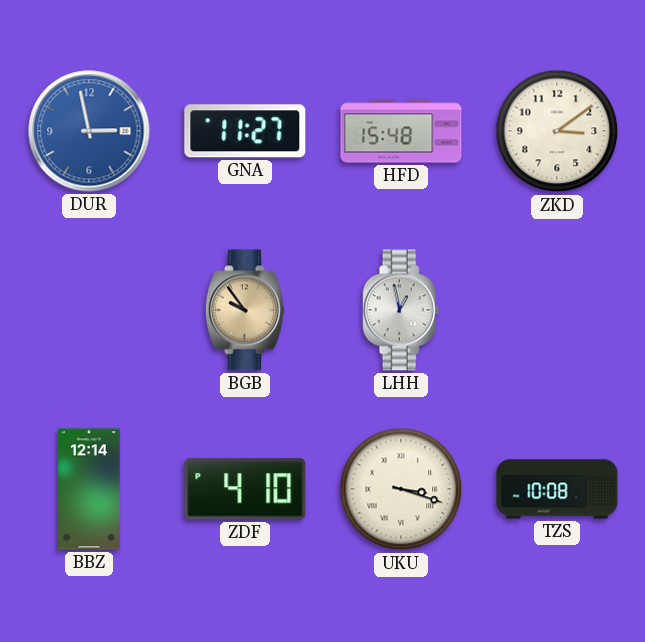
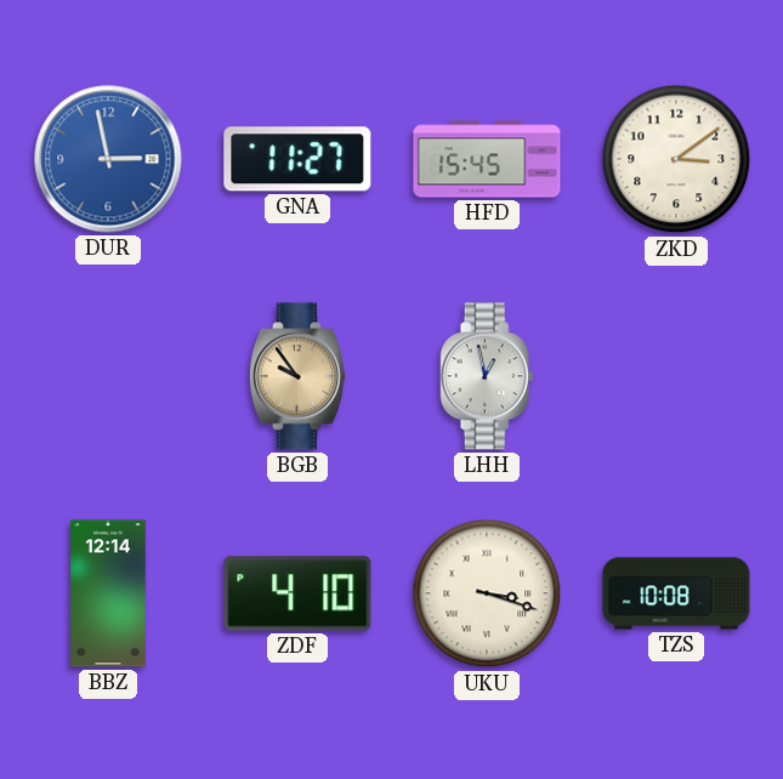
HFD: 15:48 -> 15:45 (487, 159)
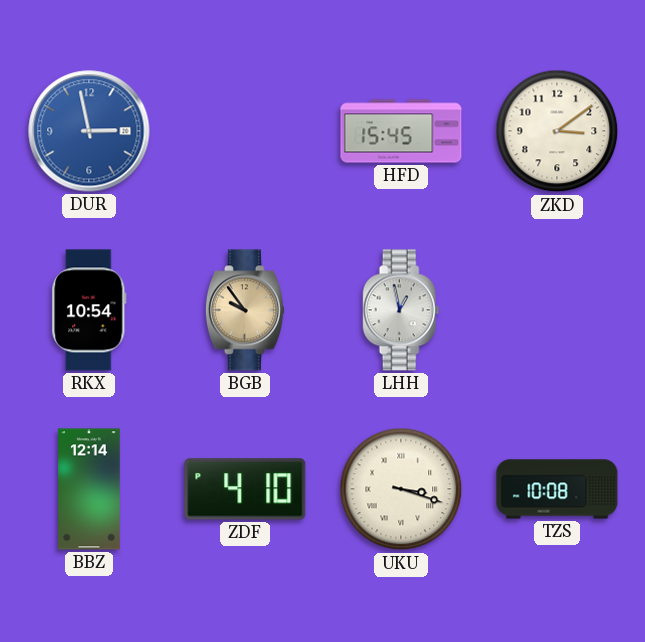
GNA: 11:27 -> none (297, 159)
RKX: none -> 10:54 (89, 310)
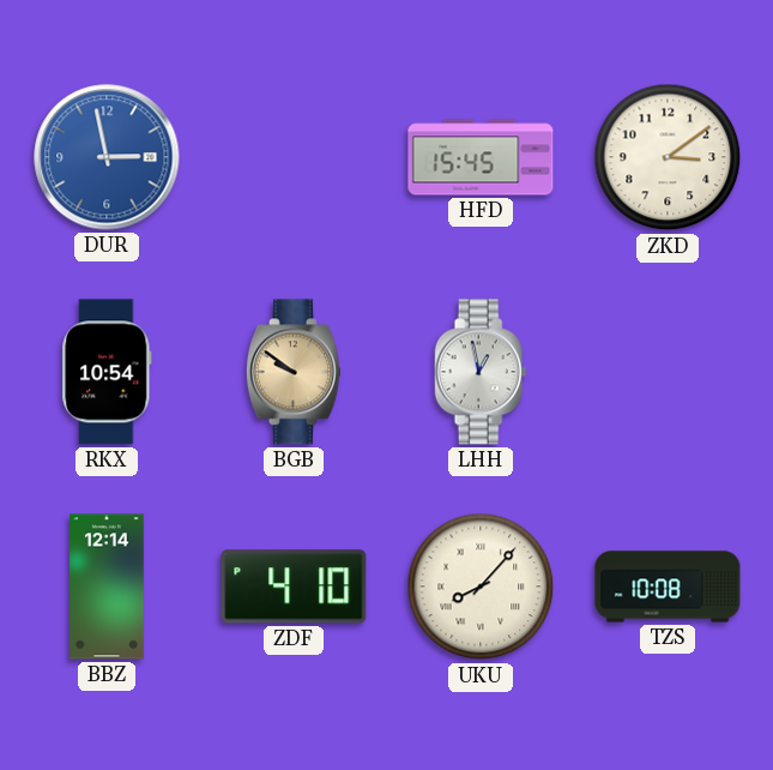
BGB: 9:54 -> 9:51 (294, 372)
UKU: 3:18 -> 8:07 (481, 586)
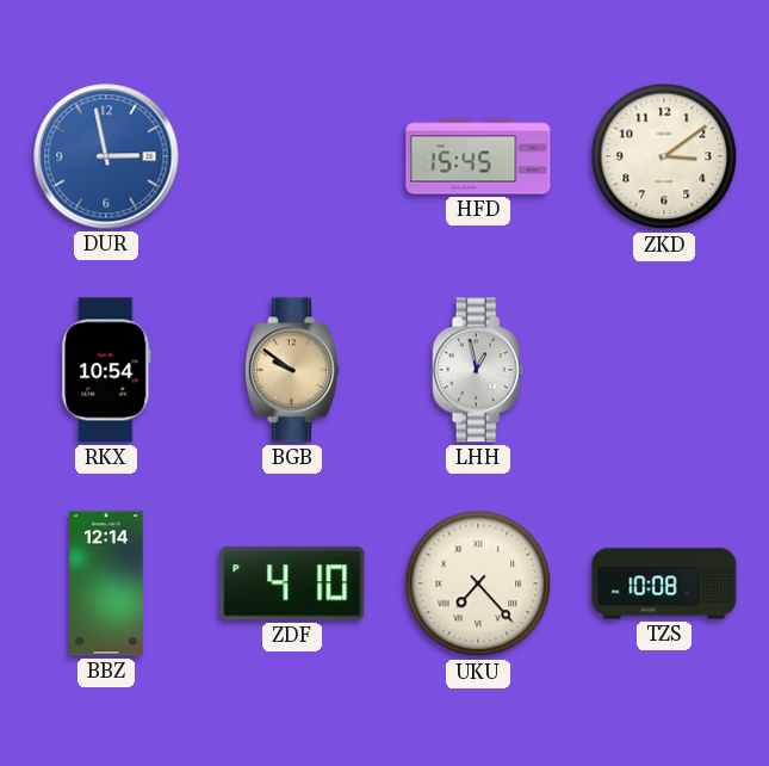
UKU: 8:07 -> 7:23 (478, 583)
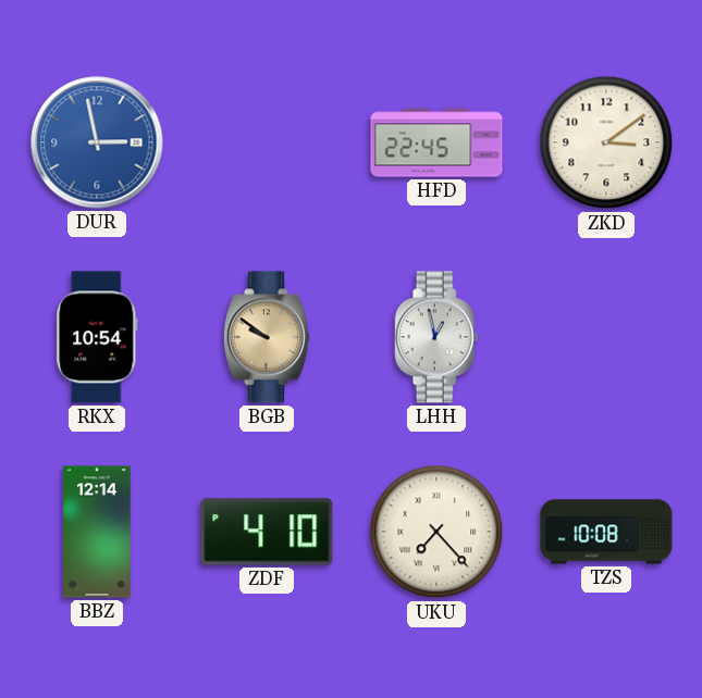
HFD: 15:45 -> 22:45 (436, 142)
